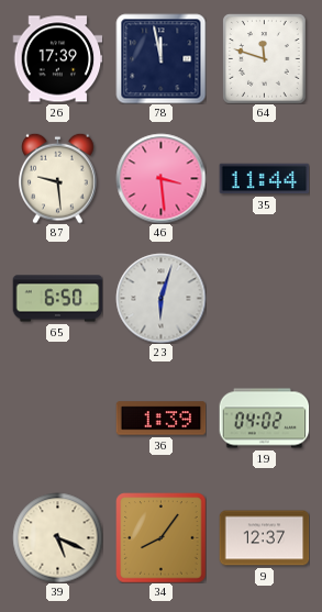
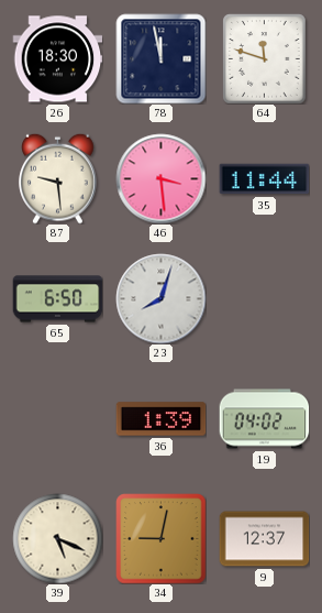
26: 17:39 -> 18:30 (57, 59)
23: 6:03 -> 8:03 (160, 298)
34: 8:06 -> 9:02 (160, 538)
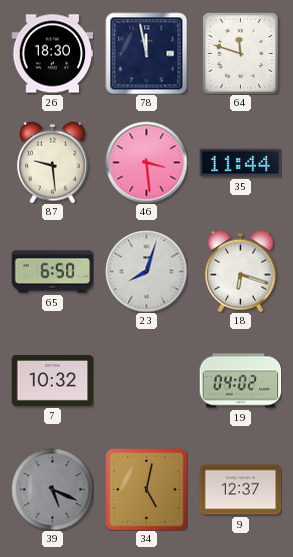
18: none -> 6:18 (241, 271)
7: none -> 10:32 (52, 380)
36: 1:39 -> none (160, 419)
39 dial: cream -> grey (52, 489)
34: 9:02 -> 5:02 (146, 489)
